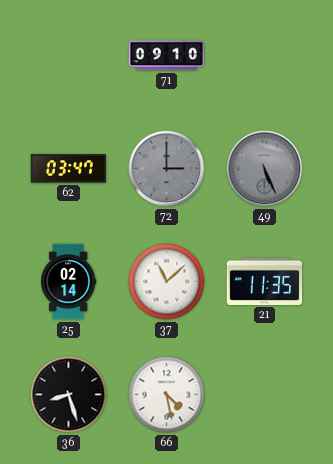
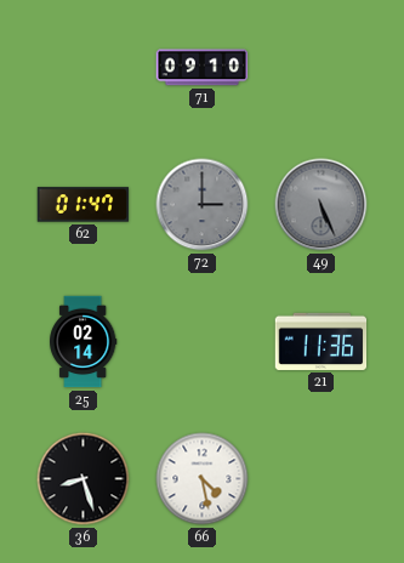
62: 03:47 -> 01:47 (84, 205)
37: 11:08 -> none (167, 282)
21: 11:35 -> 11:36 (322, 341)
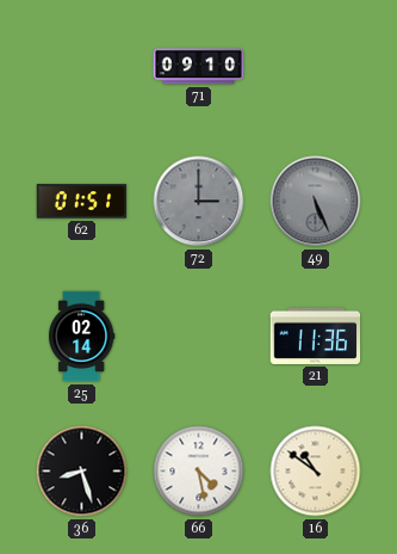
62: 01:47 -> 01:51 (82, 202)
16: none -> 10:51 (316, 472)
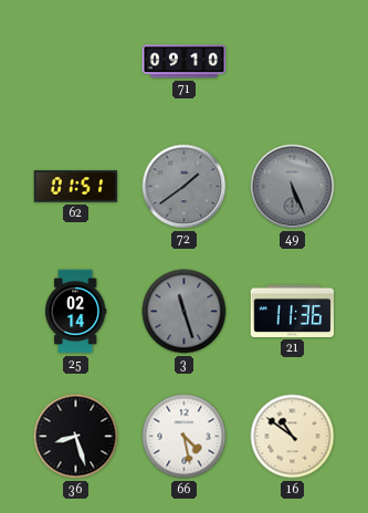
72: 3:00 -> 1:39 (185, 187)
3: none -> 11:27 (185, 312)
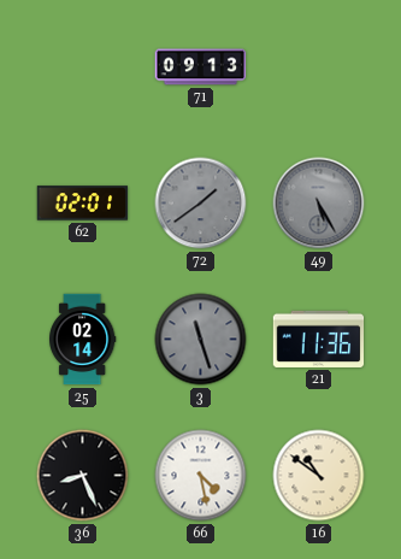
71: 09:10 -> 09:13 (201, 67)
62: 01:51 -> 02:01 (83, 204)
49: 5:26 -> 5:25 (319, 204)
36: 8:27 -> 8:26 (83, 476)
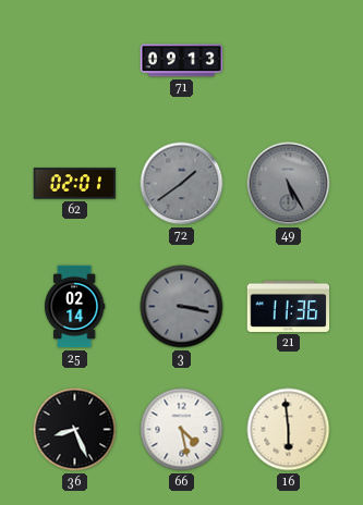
3: 11:27 -> 3:17 (182, 307)
16: 10:51 -> 5:59 (289, 430)
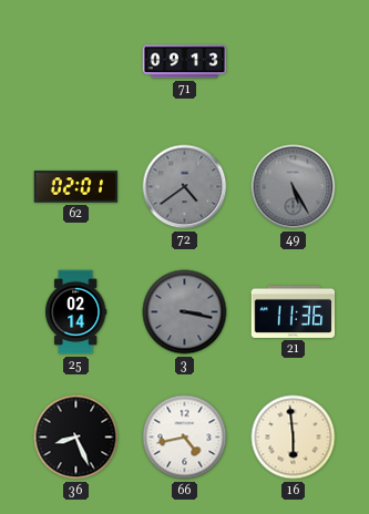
72: 1:39 -> 4:39 (185, 187)
66: 4:28 -> 4:43 (185, 438)
